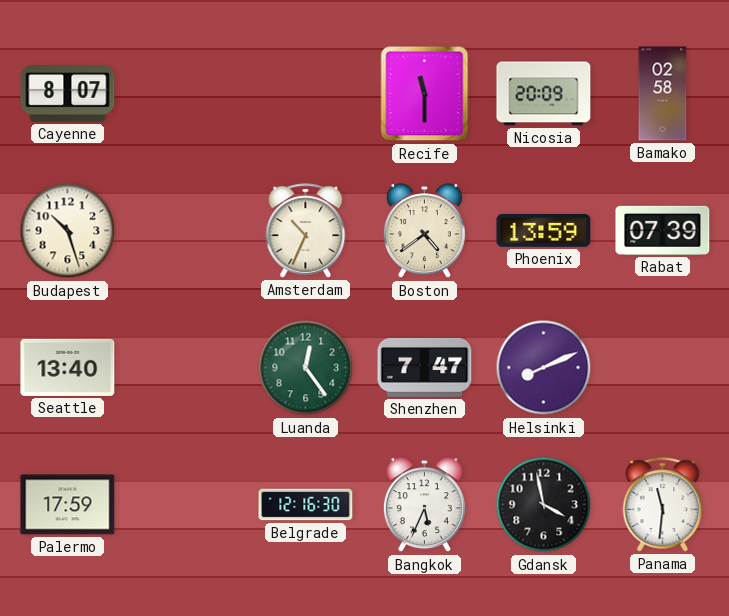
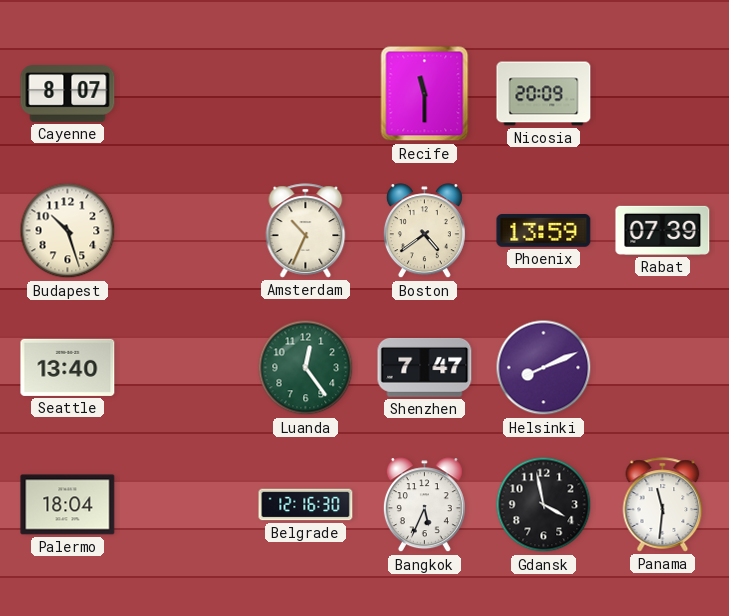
Bamako: 02:58 -> none (663, 94)
Palermo: 17:59 -> 18:04 (68, 505)
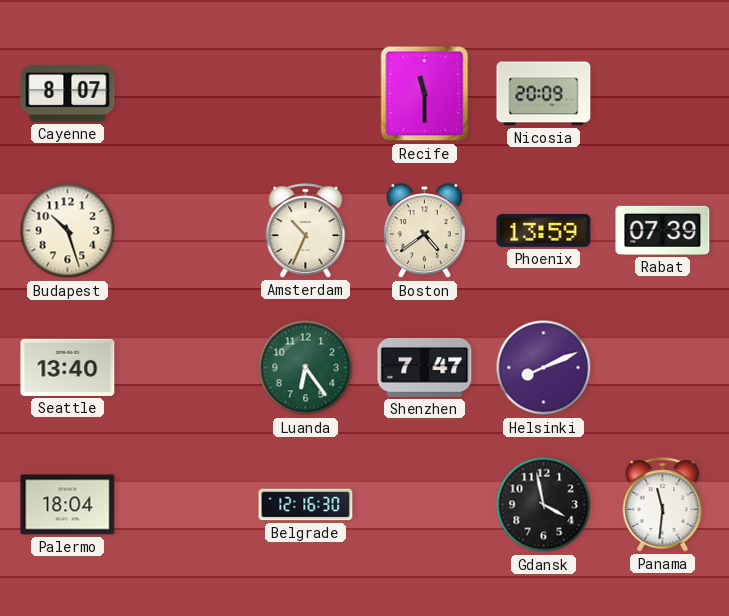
Luanda: 12:24 -> 6:24 (306, 368)
Bangkok: 5:34 -> none (424, 505)
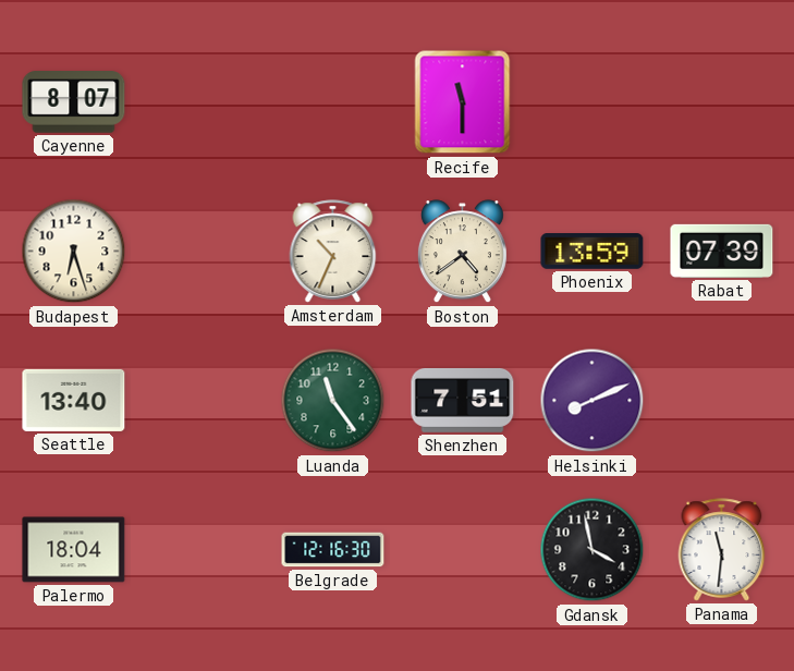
Nicosia: 20:09 -> none (544, 94)
Budapest: 10:27 -> 6:27 (74, 252)
Luanda: 6:24 -> 11:24 (333, 401)
Shenzhen: 7:47 -> 7:51 (463, 400)
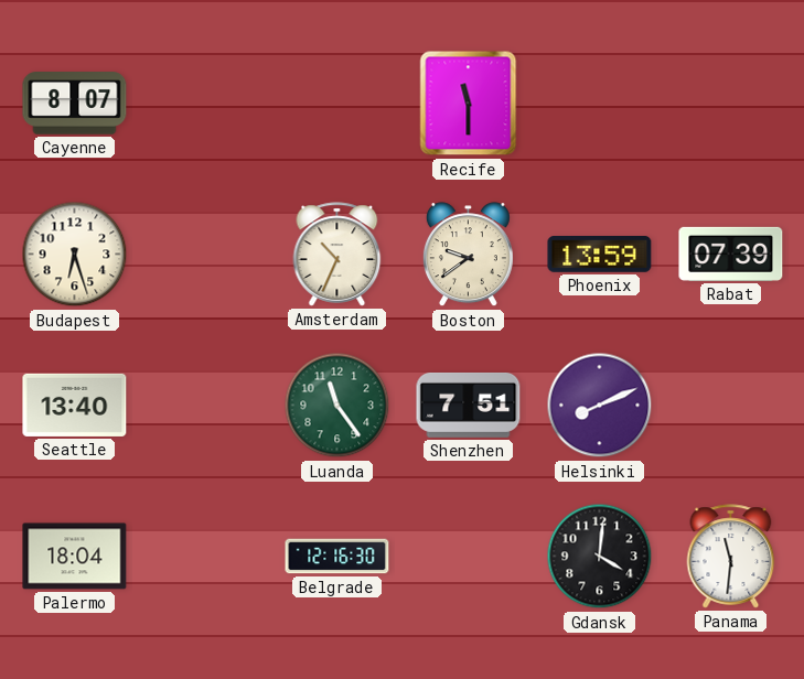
Boston: 4:39 -> 9:39 (468, 255)
Gdansk: 3:58 -> 4:01 (600, 557)
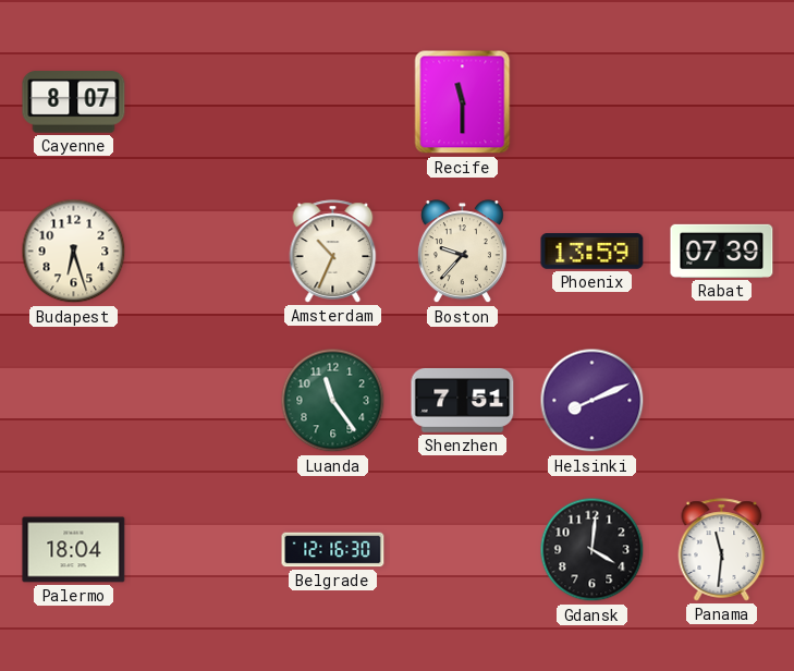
Boston: 9:39 -> 9:37 (462, 252)
Seattle: 13:40 -> none (75, 405)
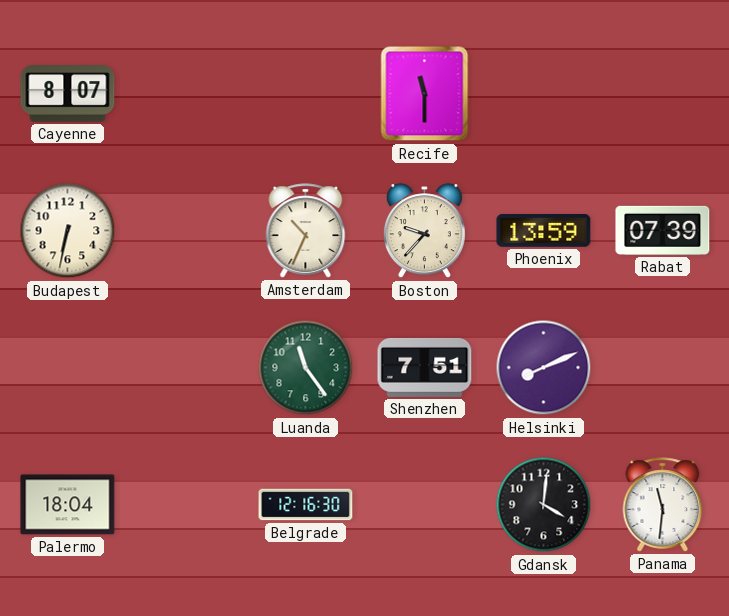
Budapest: 6:27 -> 6:32 (68, 231)
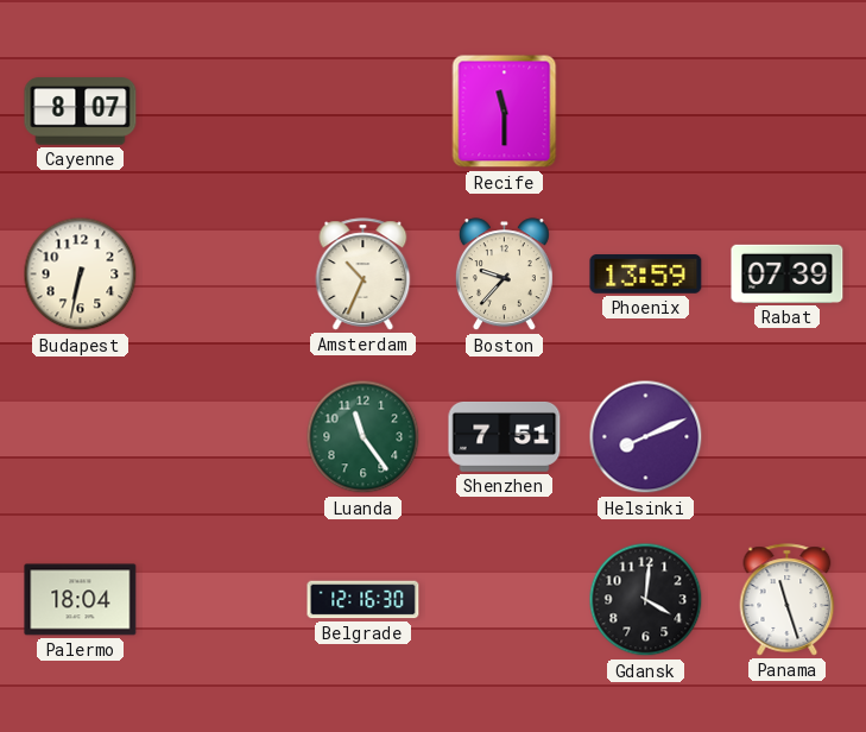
Panama: 11:31 -> 11:27 (788, 600)
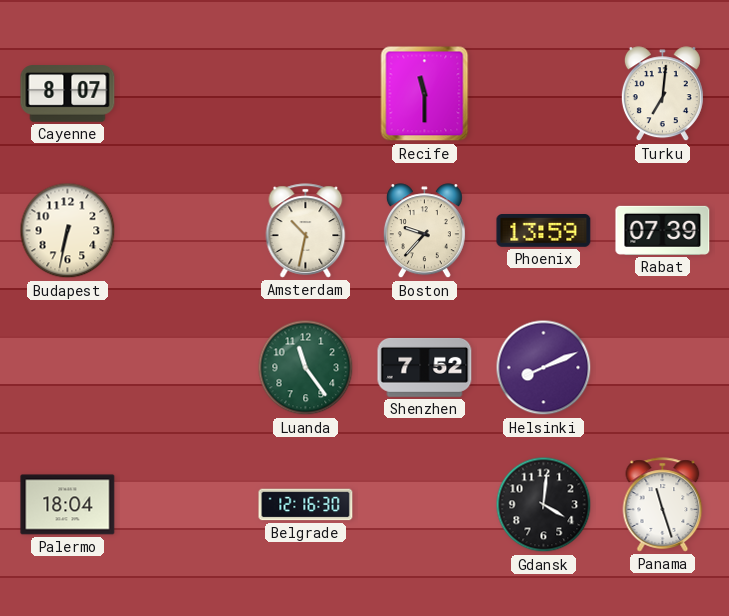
Turku: none -> 7:01 (662, 94)
Amsterdam: 10:34 -> 10:32 (306, 231)
Shenzhen: 7:51 -> 7:52 (425, 367)
